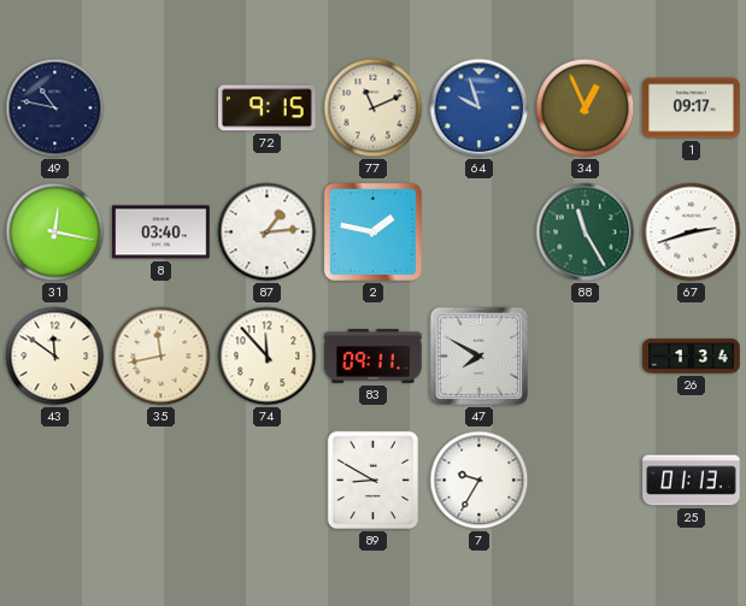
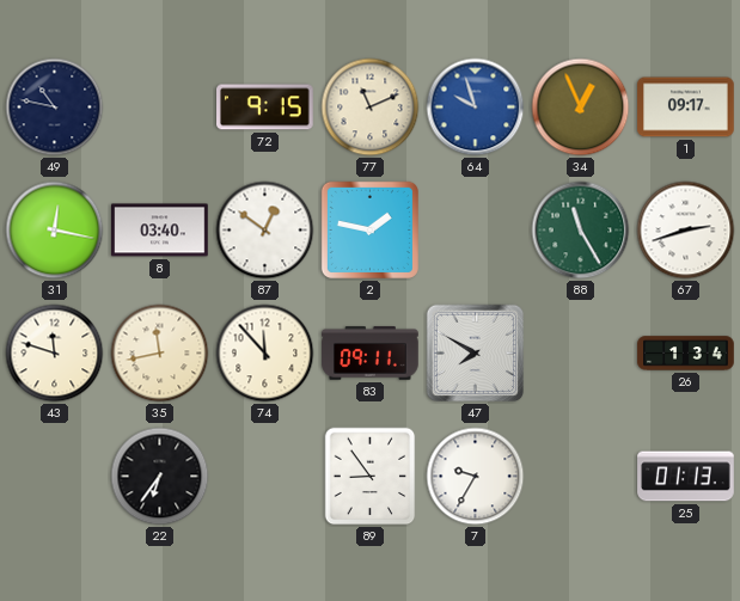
87: 1:14 -> 12:51 (265, 231)
43: 11:51 -> 11:48 (55, 354)
22: none -> 6:36 (160, 477)
89: 8:50 -> 8:54 (371, 477)
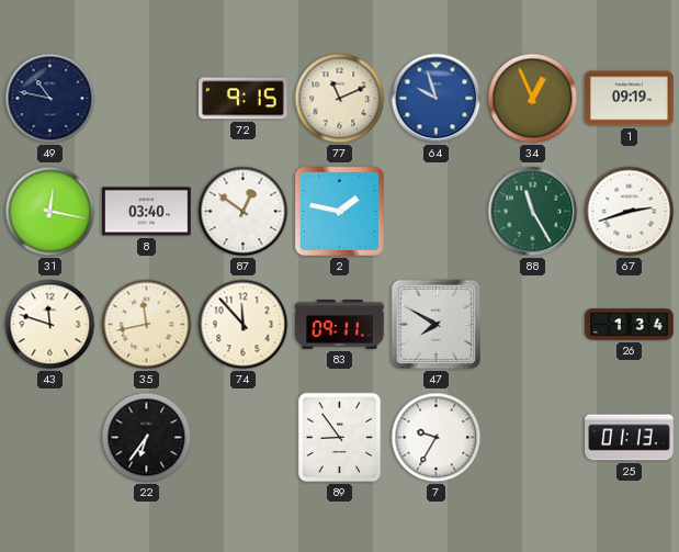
1: 09:17 -> 09:19 (630, 99)
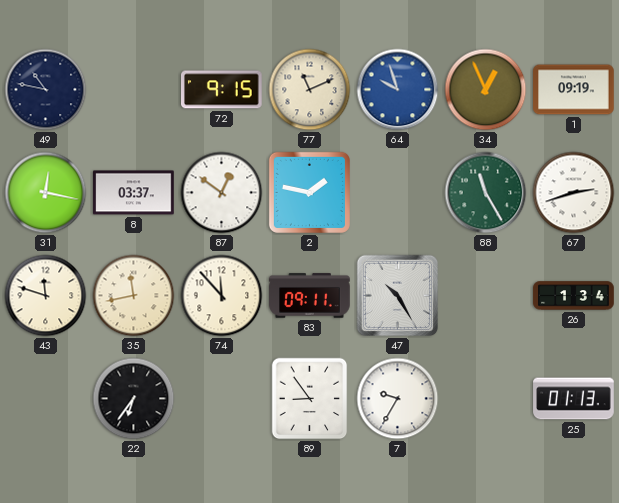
8: 03:40 -> 03:37 (134, 193)
47: 7:50 -> 10:25 (398, 296)
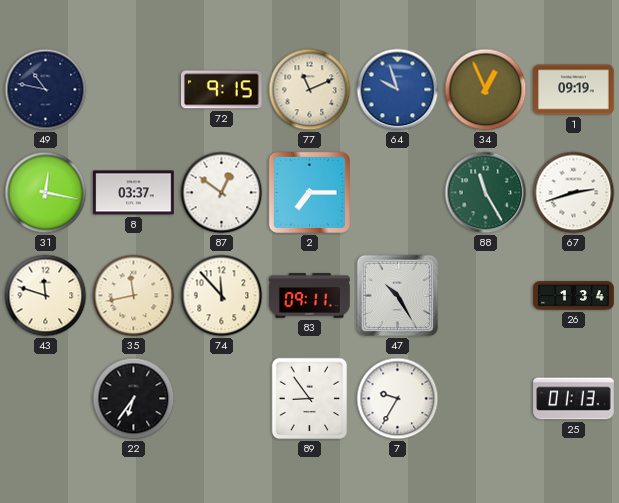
2: 1:47 -> 7:15 (309, 192)
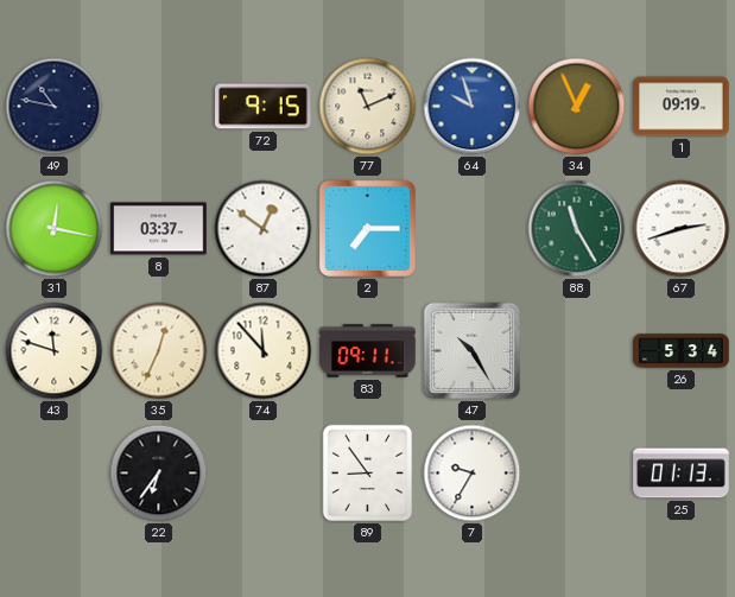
35: 11:43 -> 12:34 (159, 351)
26: 1:34 -> 5:34 (682, 351)
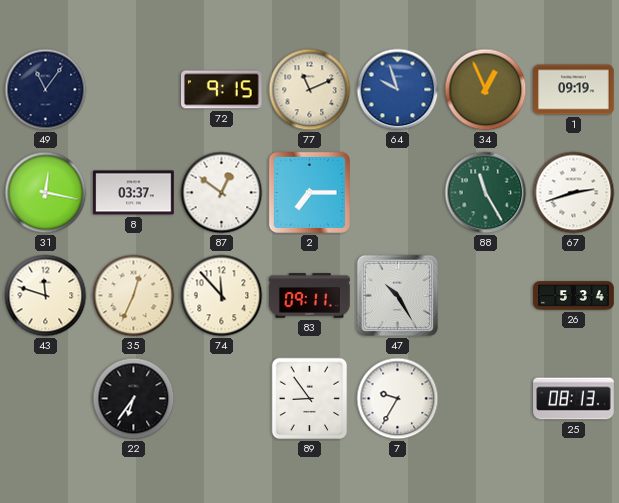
49: 10:47 -> 11:06 (46, 90)
25: 01:13 -> 08:13 (574, 399)
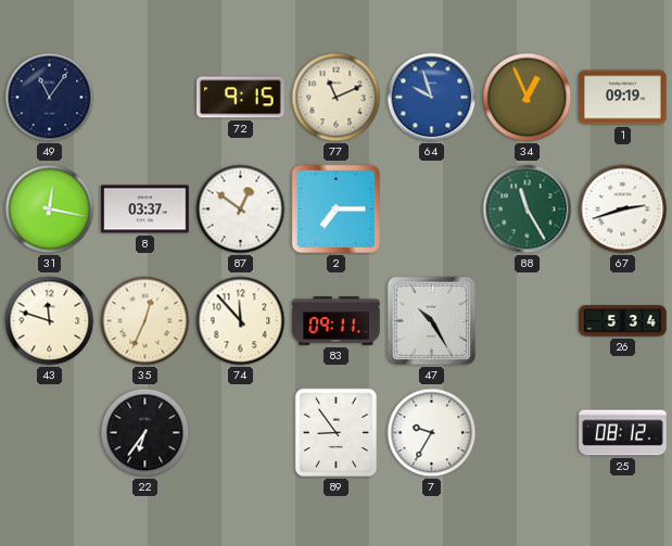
25: 08:13 -> 08:12 (623, 433)
